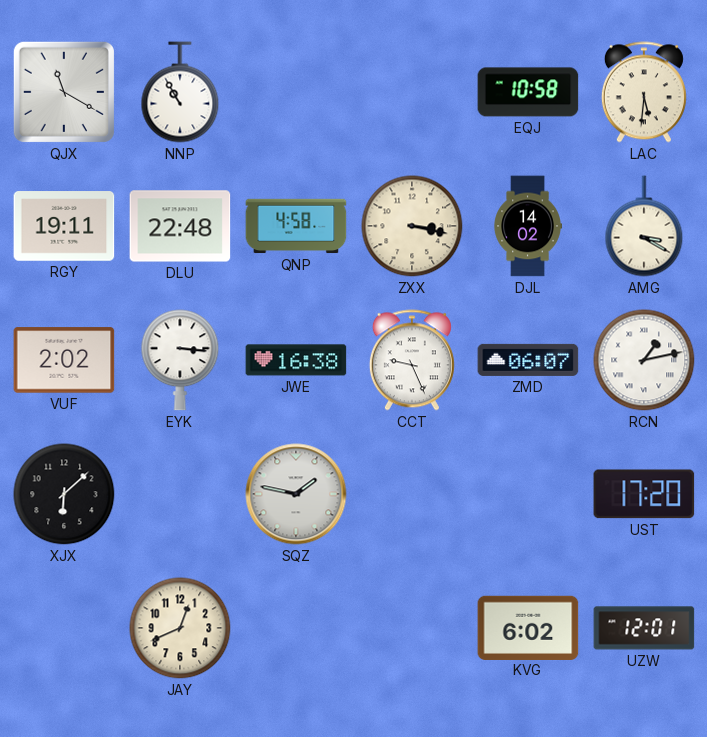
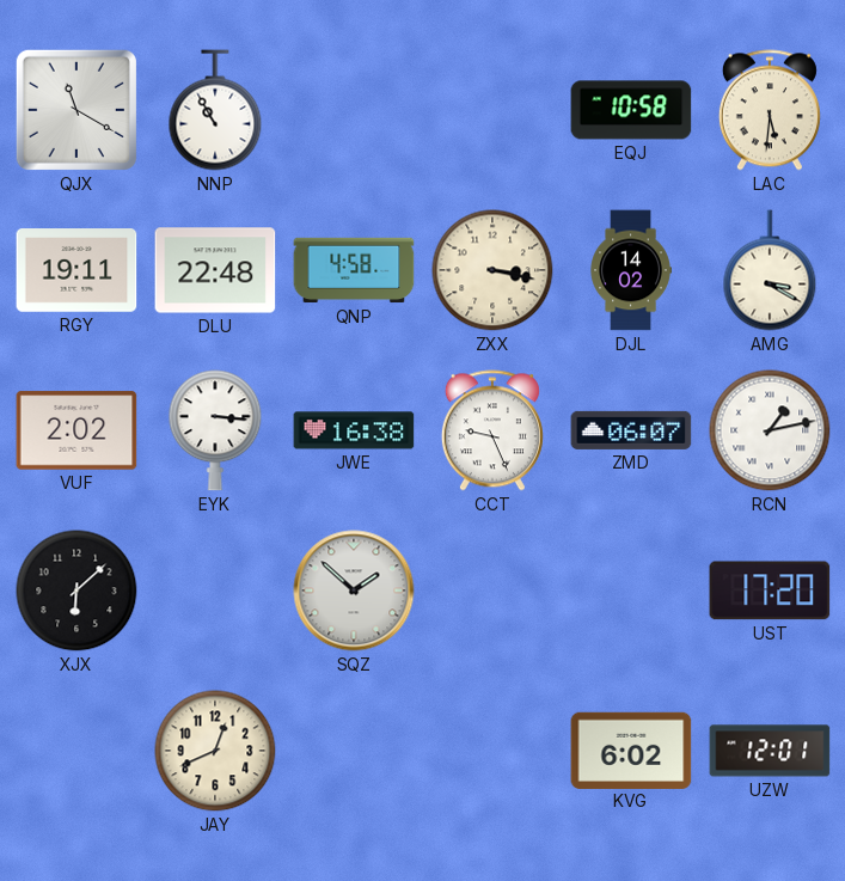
SQZ: 1:47 -> 1:52 (354, 591)
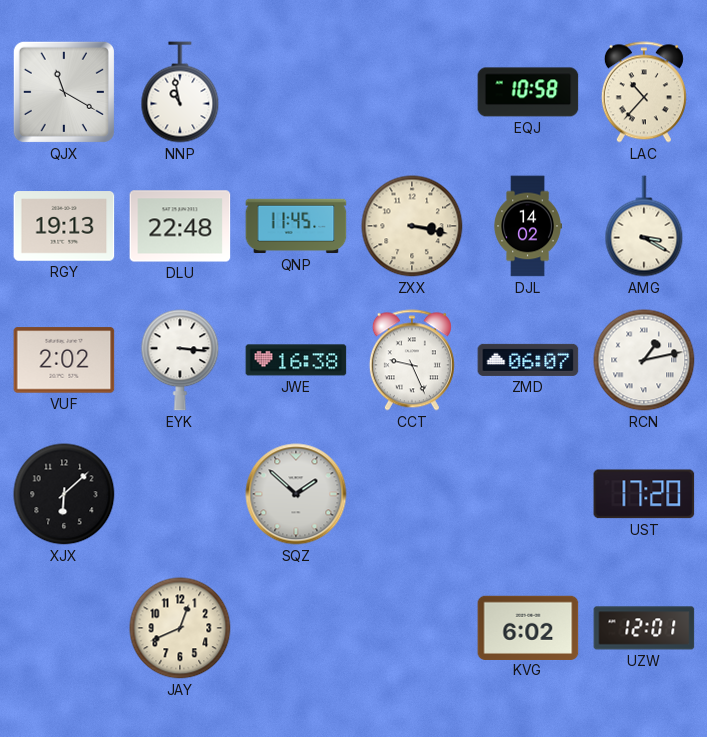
NNP: 10:55 -> 10:58 (180, 92)
LAC: 5:31 -> 10:37 (644, 92)
RGY: 19:11 -> 19:13 (64, 226)
QNP: 4:58 -> 11:45 (296, 226)
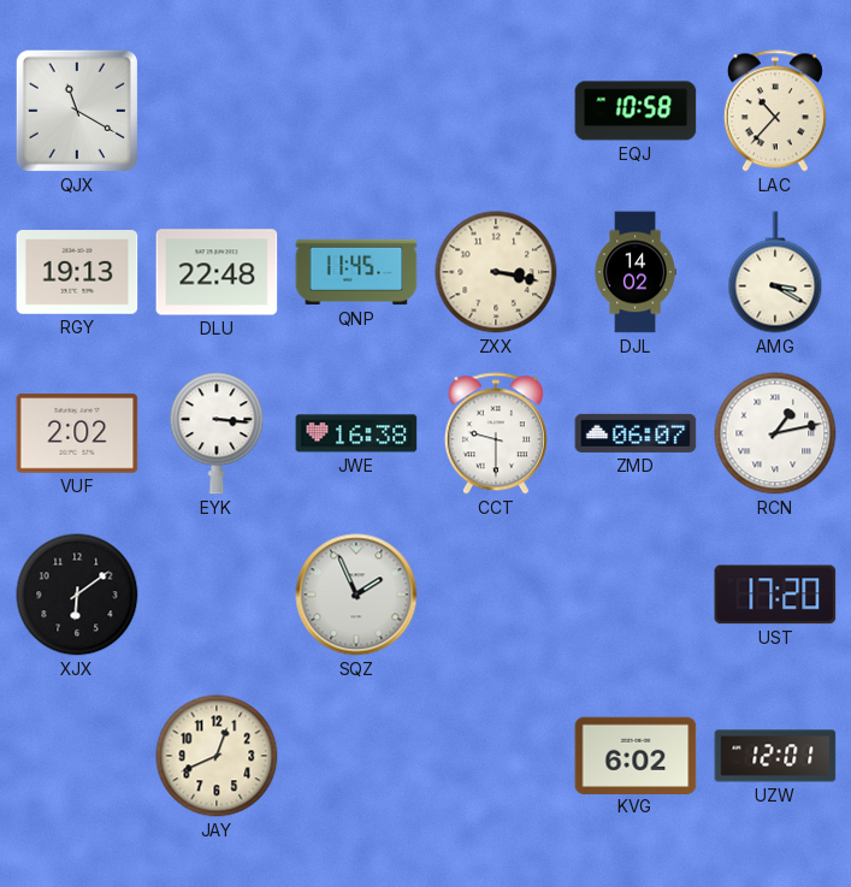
NNP: 10:58 -> none (180, 92)
CCT: 9:26 -> 9:30 (496, 433)
XJX: 6:08 -> 6:09 (77, 595)
SQZ: 1:52 -> 1:56 (356, 595)
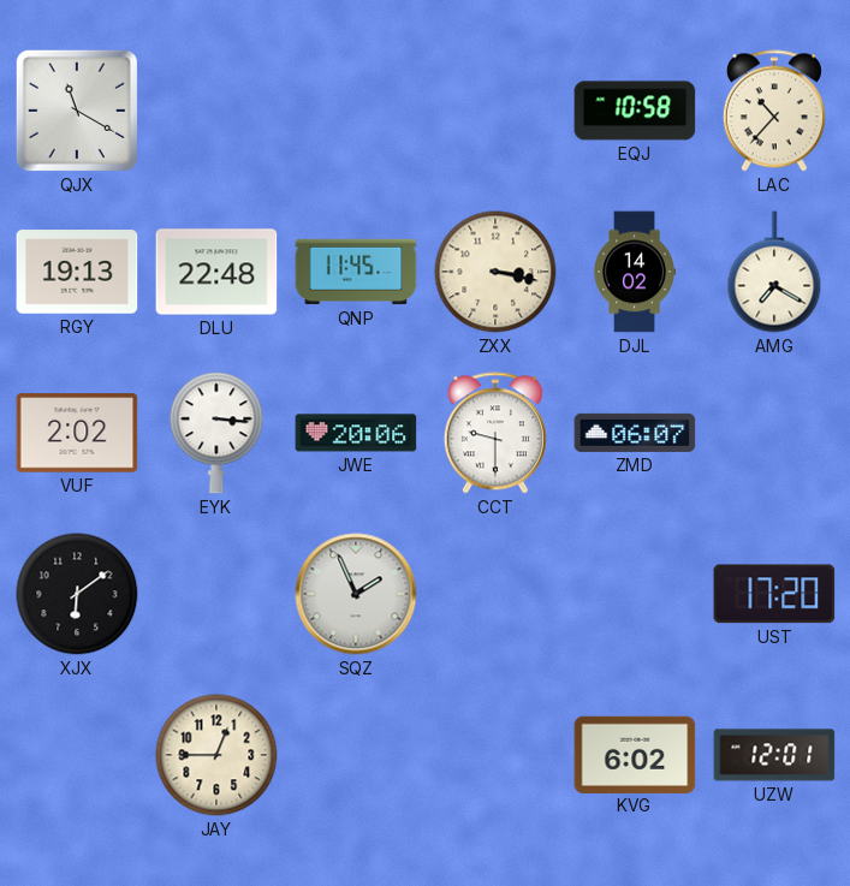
AMG: 3:20 -> 7:20 (774, 272)
JWE: 16:38 -> 20:06 (356, 433)
RCN: 1:13 -> none (775, 433)
JAY: 12:41 -> 12:45 (216, 755)
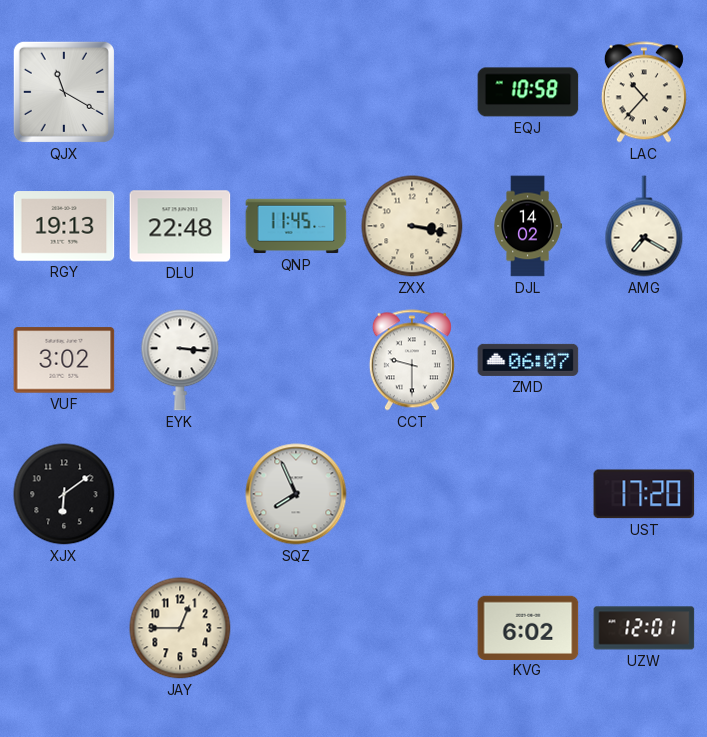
VUF: 2:02 -> 3:02 (64, 360)
JWE: 20:06 -> none (356, 433)
SQZ: 1:56 -> 7:56 (296, 494)
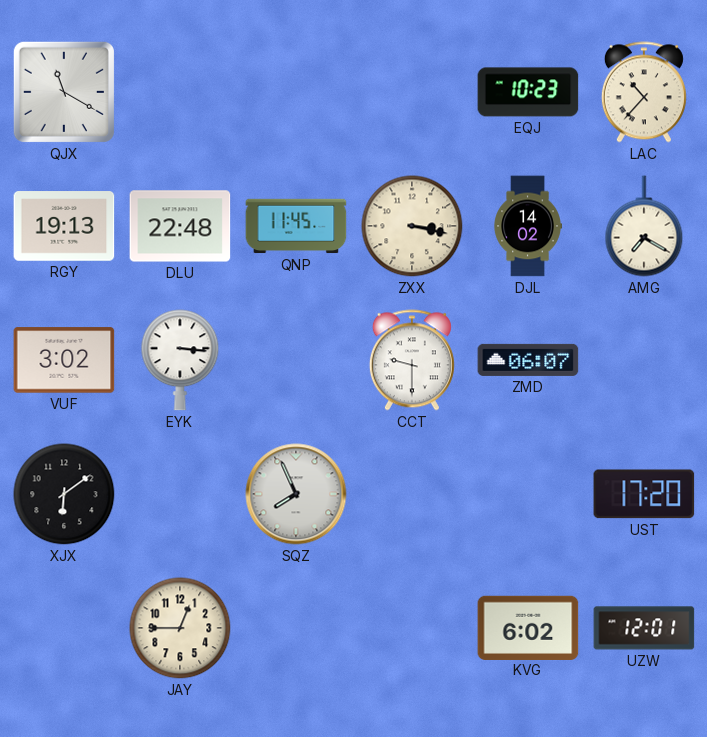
EQJ: 10:58 -> 10:23 (528, 92)
